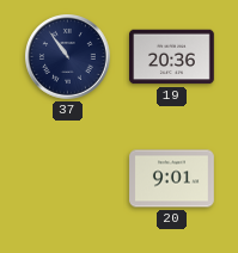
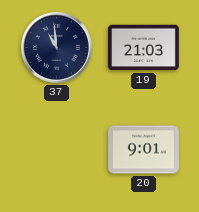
37: 10:54 -> 10:59 (57, 48)
19: 20:36 -> 21:03 (144, 48)
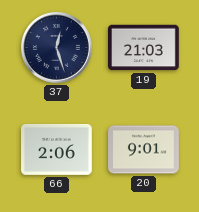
37: 10:59 -> 12:27 (57, 48)
66: none -> 2:06 (57, 149)
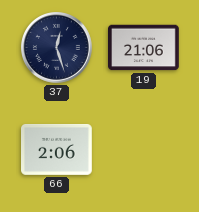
19: 21:03 -> 21:06 (144, 48)
20: 9:01 -> none (144, 150)
